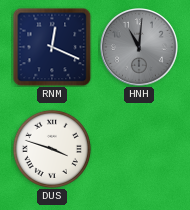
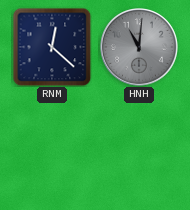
RNM: 12:19 -> 12:22 (52, 47)
DUS: 3:48 -> none (52, 149)
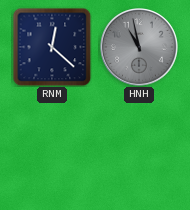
HNH: 11:01 -> 10:58 (140, 48)
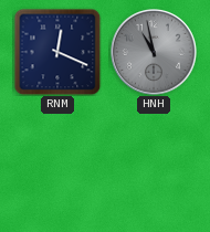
RNM: 12:22 -> 12:19 (57, 52)
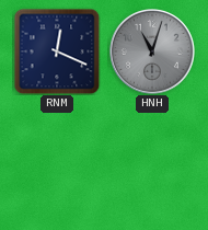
HNH: 10:58 -> 11:03 (153, 53)
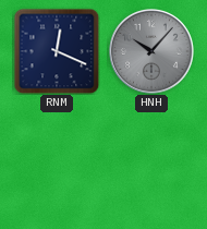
HNH: 11:03 -> 10:07 (153, 52)
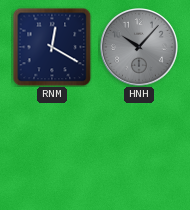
RNM: 12:19 -> 12:20 (52, 47)
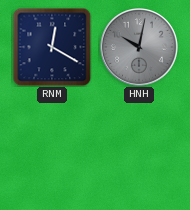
HNH: 10:07 -> 10:02 (140, 48)
